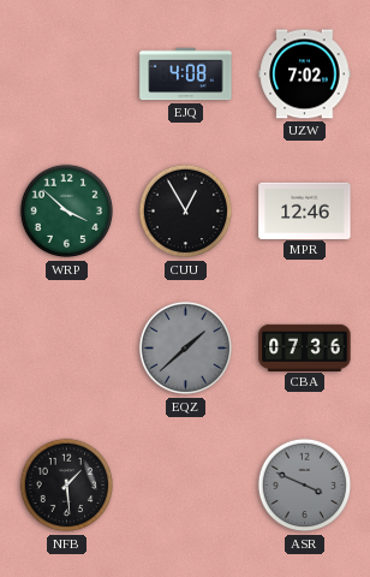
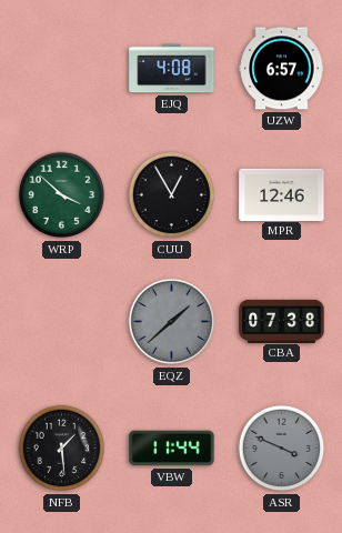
UZW: 7:02 -> 6:57 (282, 69)
CBA: 07:36 -> 07:38 (282, 321)
VBW: none -> 11:44 (172, 449)
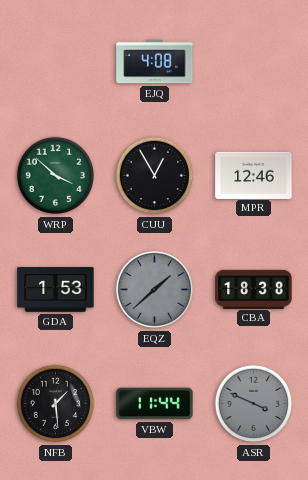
UZW: 6:57 -> none (282, 69)
GDA: none -> 1:53 (56, 290)
CBA: 07:38 -> 18:38 (254, 289)
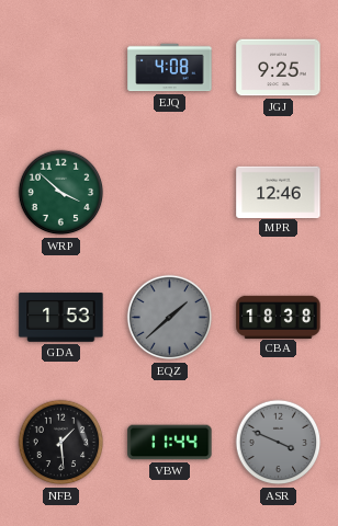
JGJ: none -> 9:25 (279, 68)
CUU: 12:55 -> none (155, 176)
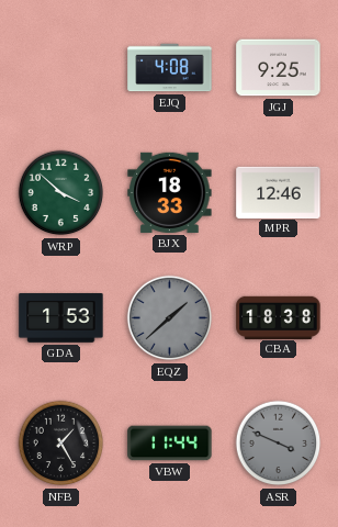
BJX: none -> 18:33 (170, 192)
NFB: 1:29 -> 1:25 (61, 444)
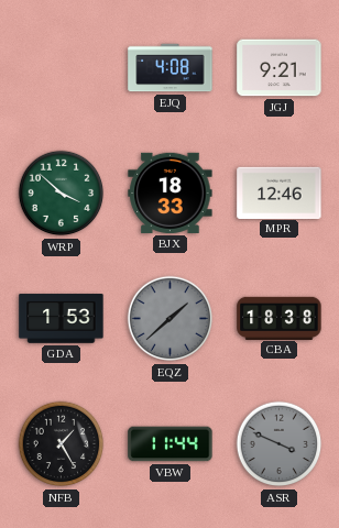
JGJ: 9:25 -> 9:21 (280, 68)
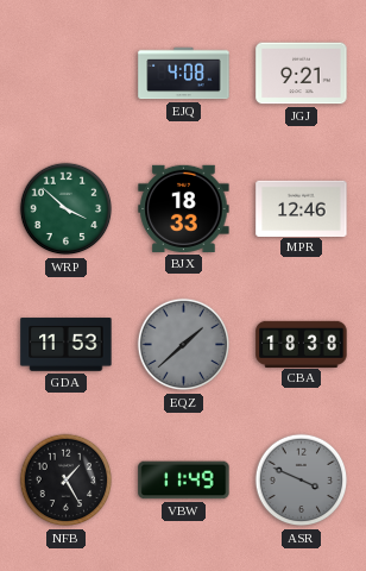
GDA: 1:53 -> 11:53 (67, 345)
VBW: 11:44 -> 11:49 (184, 481)
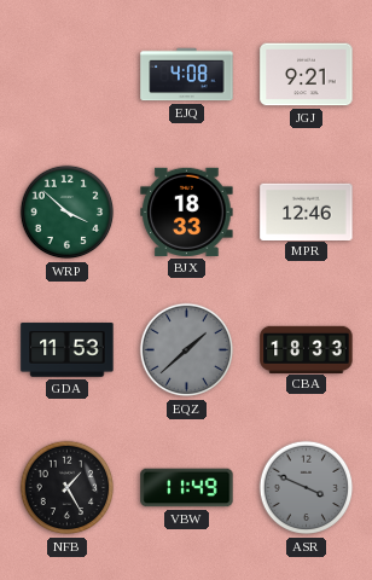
CBA: 18:38 -> 18:33 (307, 349)
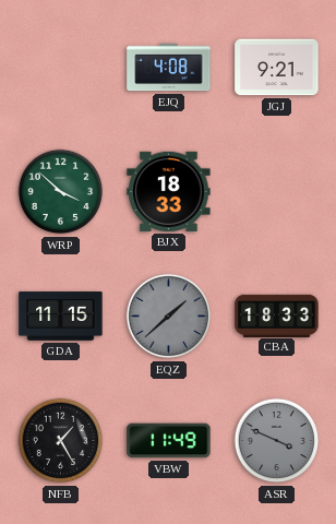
MPR: 12:46 -> none (307, 211)
GDA: 11:53 -> 11:15 (61, 317)
